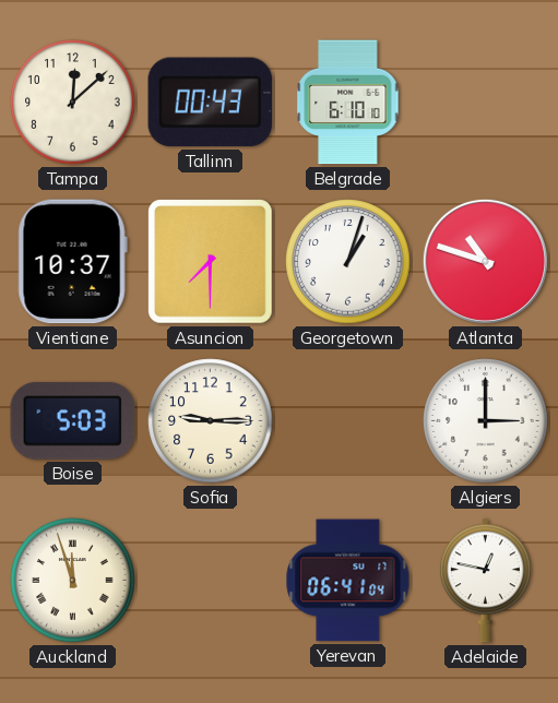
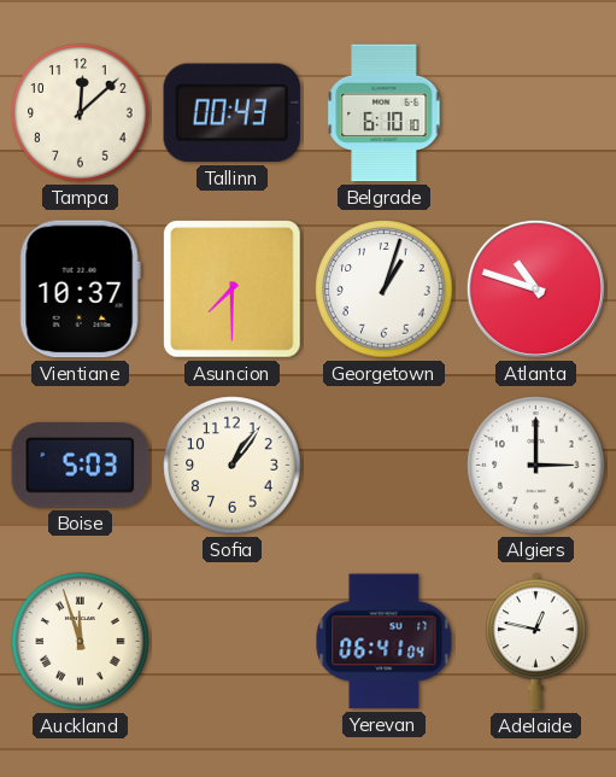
Sofia: 9:15 -> 1:06 (233, 466)
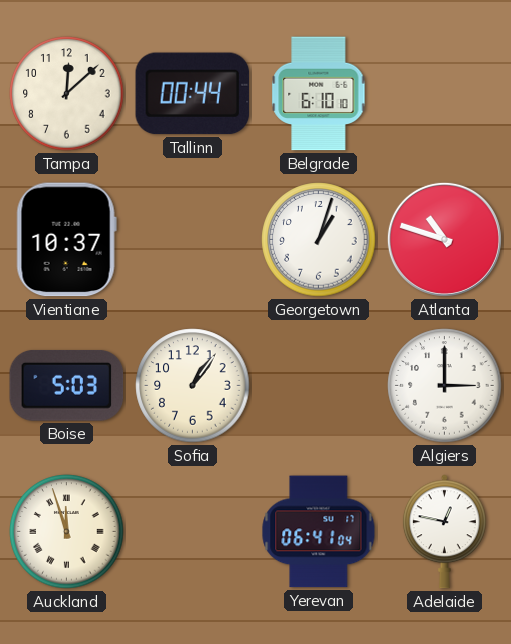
Tallinn: 00:43 -> 00:44 (193, 94)
Asuncion: 7:30 -> none (233, 290)
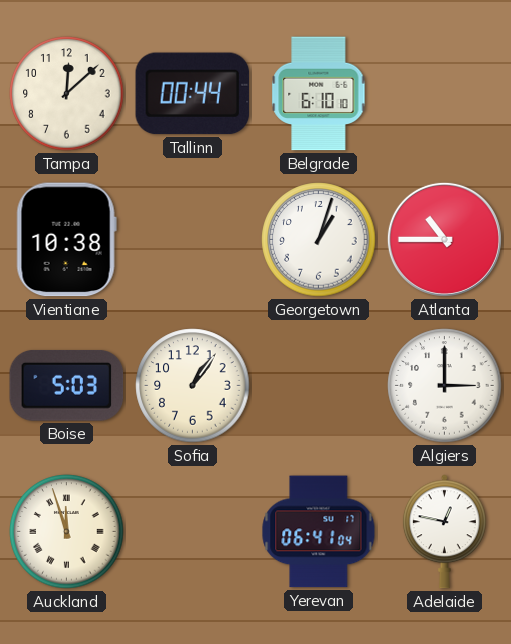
Vientiane: 10:37 -> 10:38 (66, 240)
Atlanta: 10:48 -> 10:45 (444, 239)
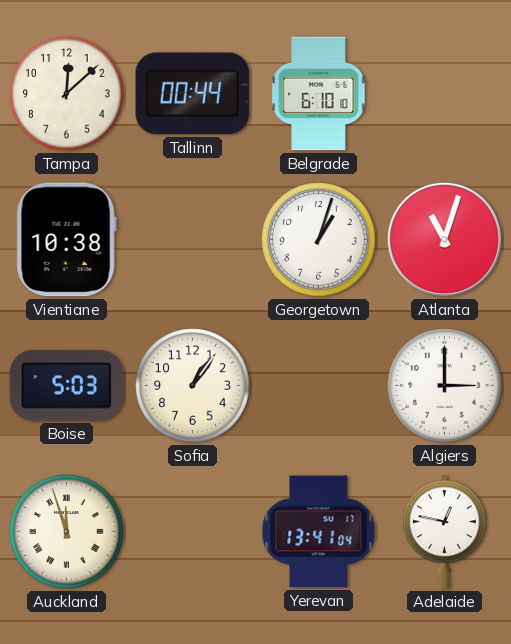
Atlanta: 10:45 -> 11:03 (444, 239)
Yerevan: 06:41 -> 13:41 (319, 532)
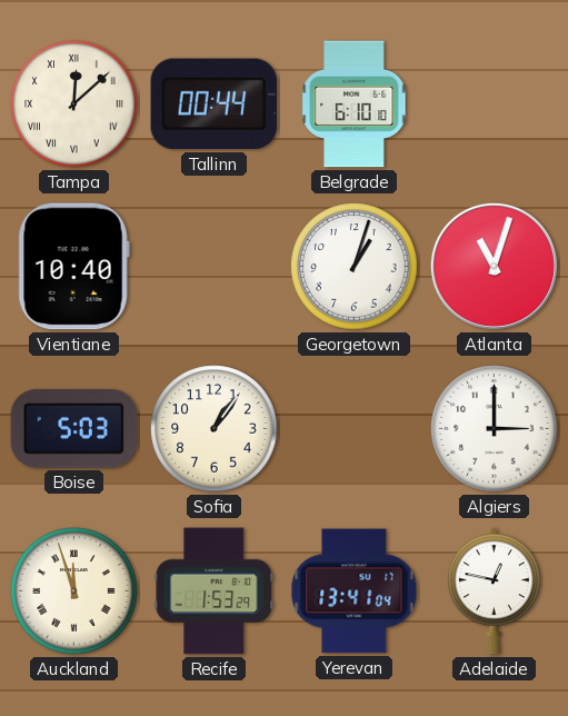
Tampa numerals: Arabic -> Roman (74, 105)
Vientiane: 10:38 -> 10:40 (73, 267)
Recife: none -> 1:53 (215, 591)
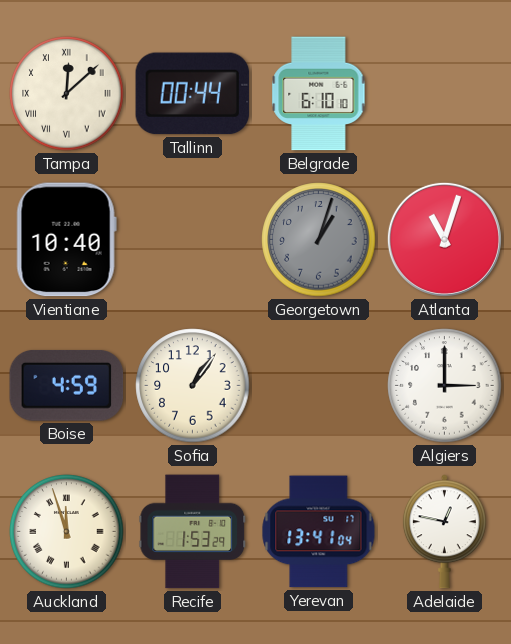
Georgetown dial: white -> grey (319, 240)
Boise: 5:03 -> 4:59 (67, 385)
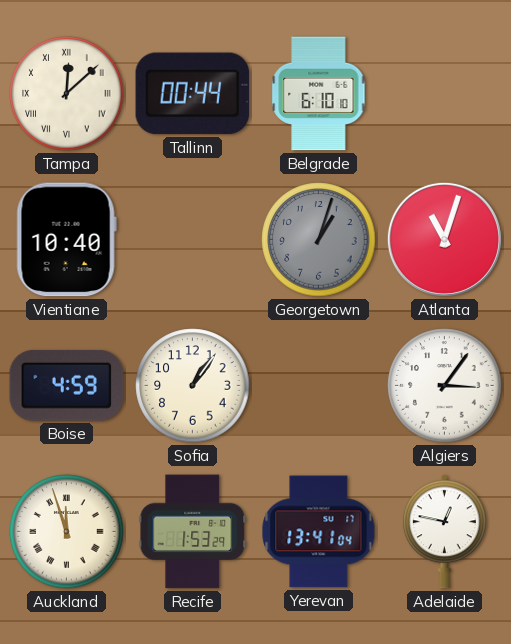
Algiers: 3:00 -> 3:06 (445, 386)
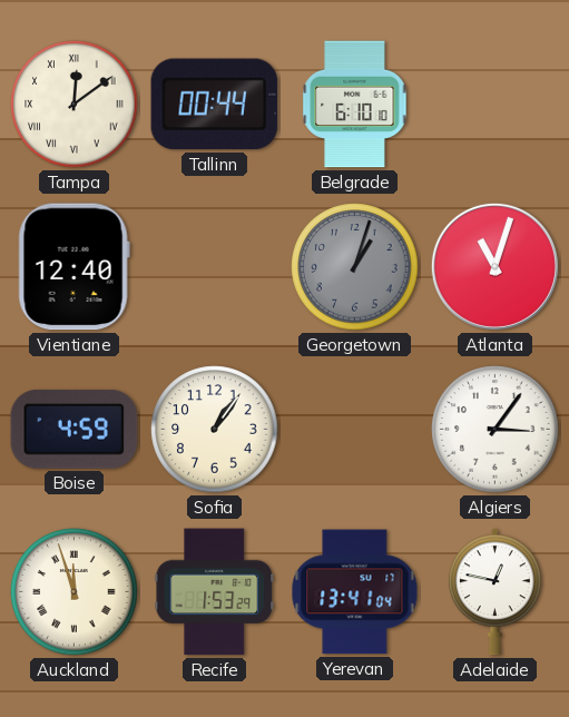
Tampa: 12:08 -> 12:09 (75, 105)
Vientiane: 10:40 -> 12:40 (73, 267)
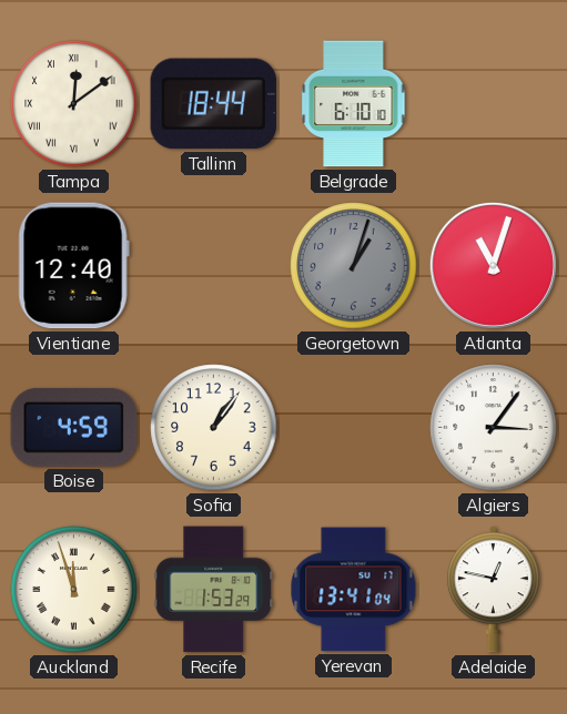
Tallinn: 00:44 -> 18:44 (214, 104)
